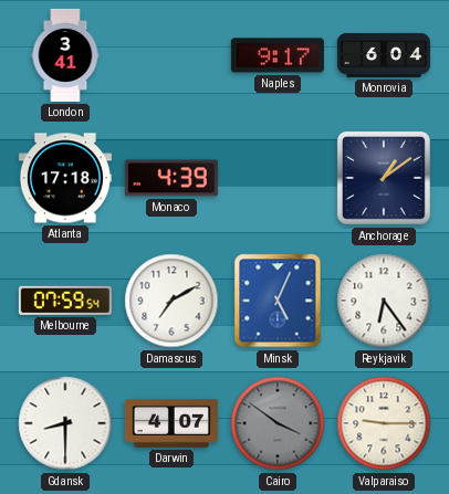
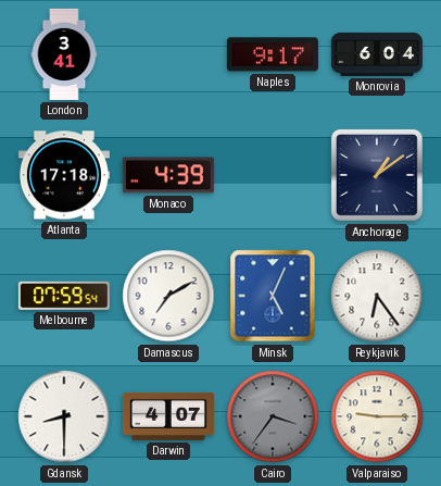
Cairo: 3:51 -> 3:36 (273, 416)
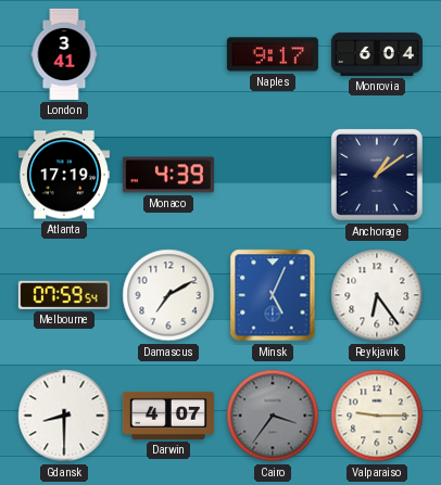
Atlanta: 17:18 -> 17:19 (64, 175)
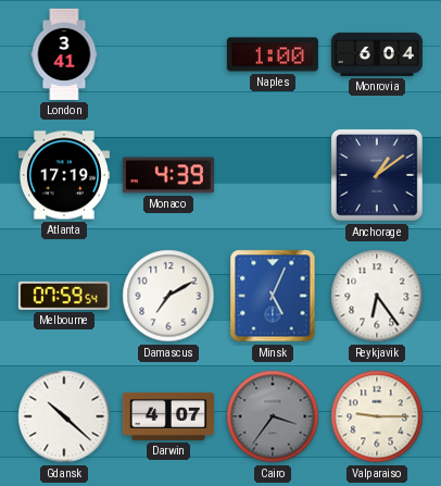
Naples: 9:17 -> 1:00 (273, 54)
Gdansk: 8:30 -> 10:22 (64, 416)
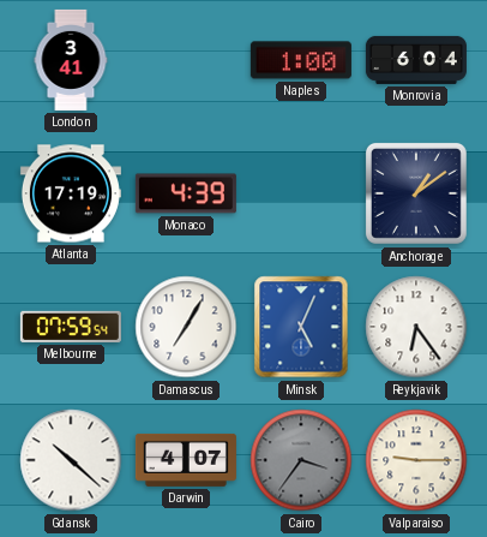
Damascus: 7:10 -> 7:05 (186, 327)
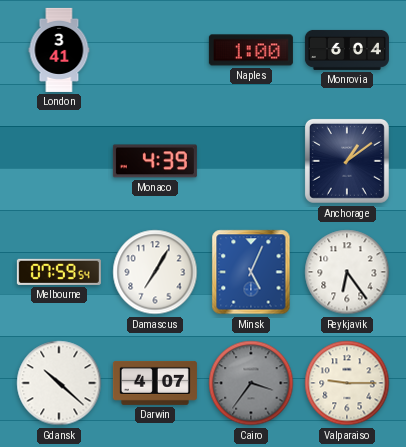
Atlanta: 17:19 -> none (71, 193)
